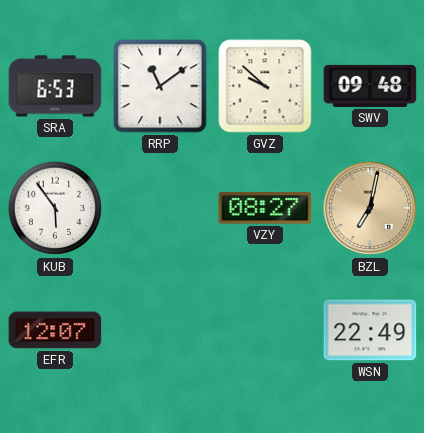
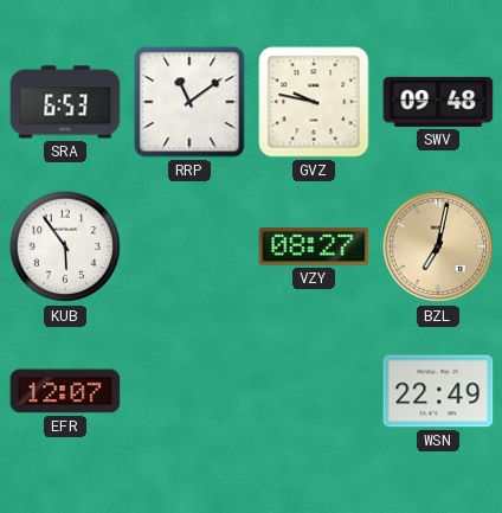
GVZ: 9:52 -> 9:47 (314, 102)
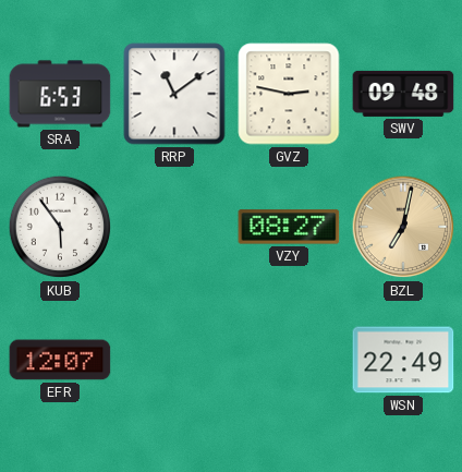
GVZ: 9:47 -> 2:47 (289, 94)
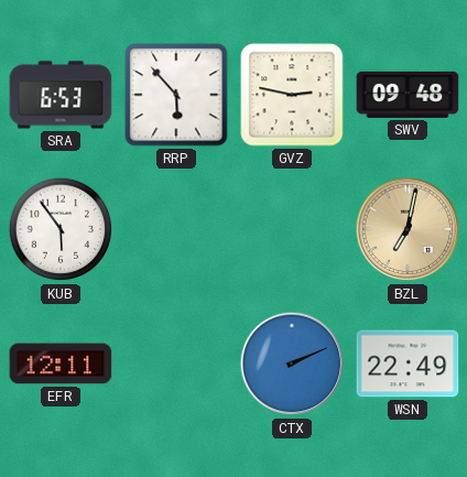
RRP: 11:09 -> 5:53 (176, 95)
VZY: 08:27 -> none (289, 227)
EFR: 12:07 -> 12:11 (61, 364)
CTX: none -> 2:11 (292, 364)
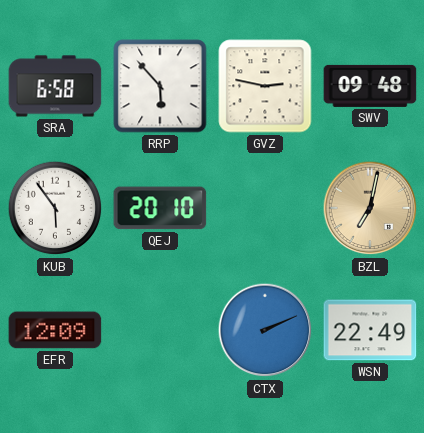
SRA: 6:53 -> 6:58 (55, 86)
QEJ: none -> 20:10 (160, 208)
EFR: 12:11 -> 12:09 (55, 330)
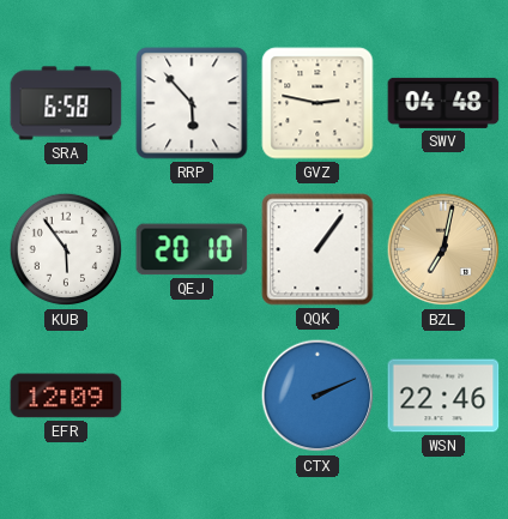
SWV: 09:48 -> 04:48 (443, 103)
QQK: none -> 1:06 (317, 249)
WSN: 22:49 -> 22:46 (443, 396)
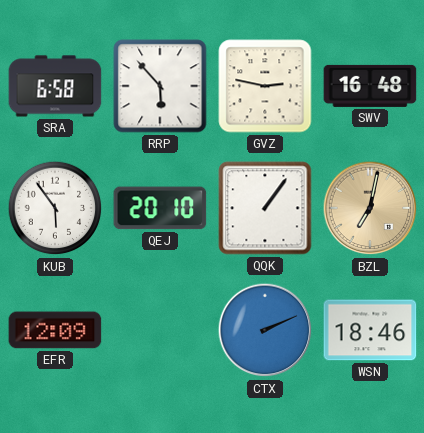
SWV: 04:48 -> 16:48 (370, 86)
WSN: 22:46 -> 18:46 (370, 330)
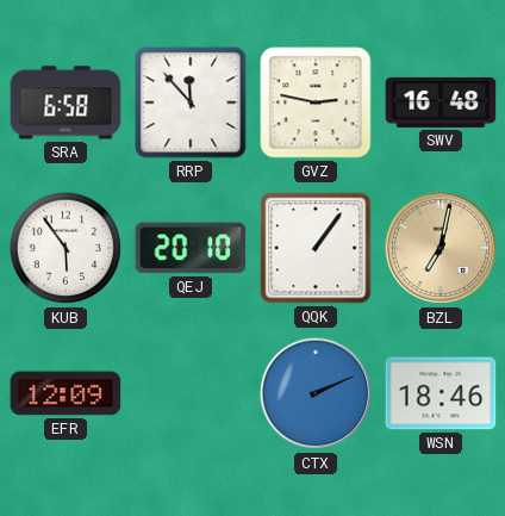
RRP: 5:53 -> 11:53 (191, 102)
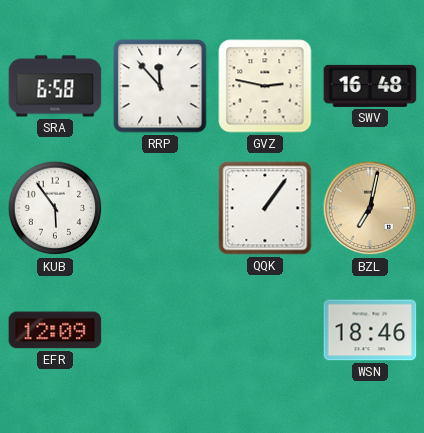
QEJ: 20:10 -> none (191, 248)
CTX: 2:11 -> none (316, 393)
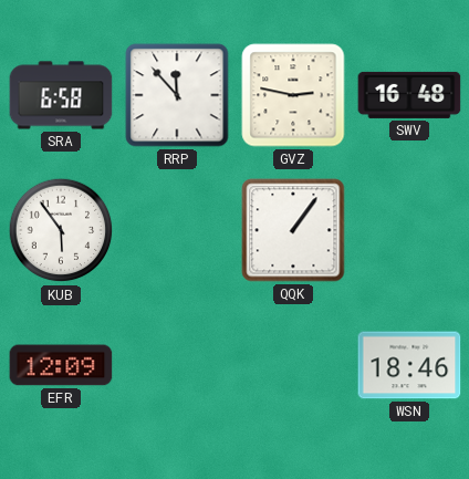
BZL: 7:02 -> none (370, 208)
